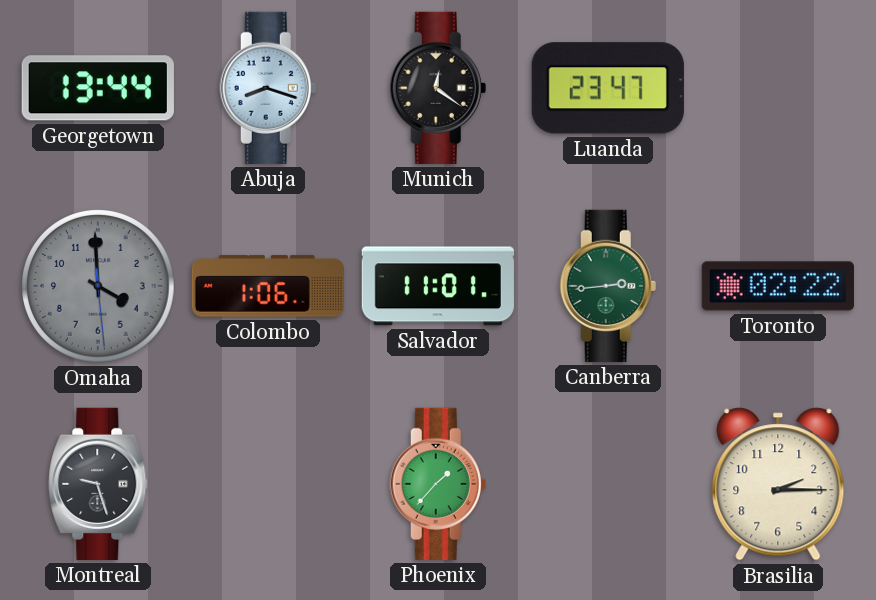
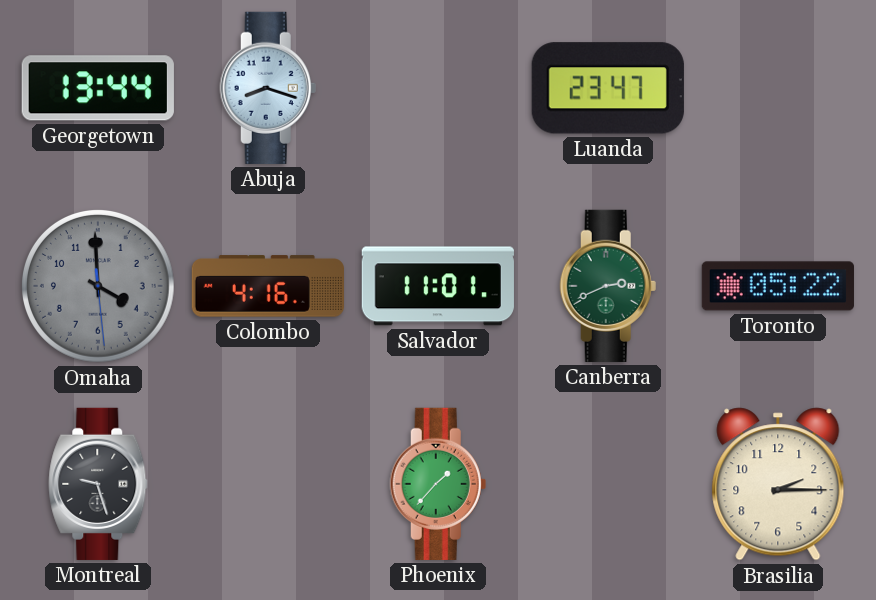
Munich: 12:21 -> none (438, 88)
Colombo: 1:06 -> 4:16 (268, 286)
Canberra: 2:44 -> 2:41 (608, 286)
Toronto: 02:22 -> 05:22 (778, 286)
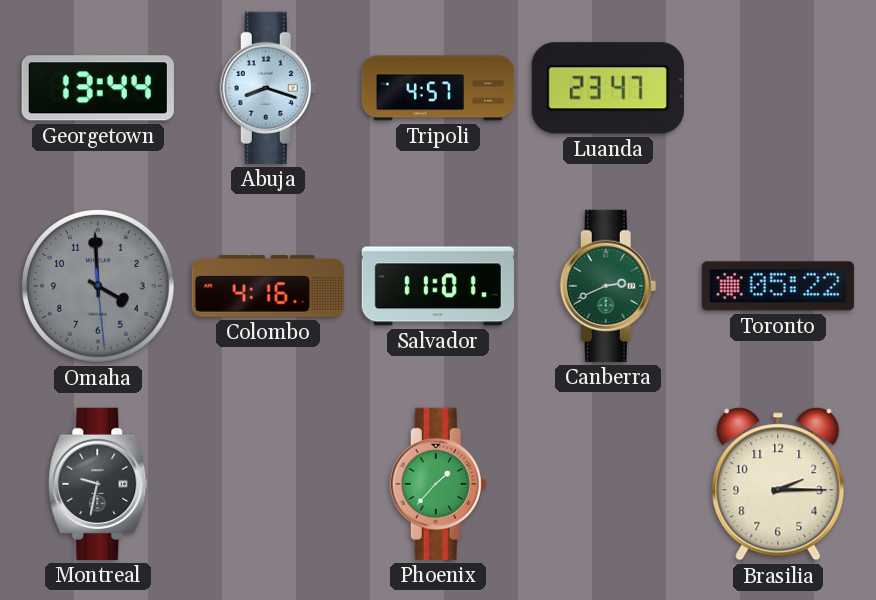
Tripoli: none -> 4:57 (438, 88)
Montreal: 9:27 -> 9:32 (98, 484)
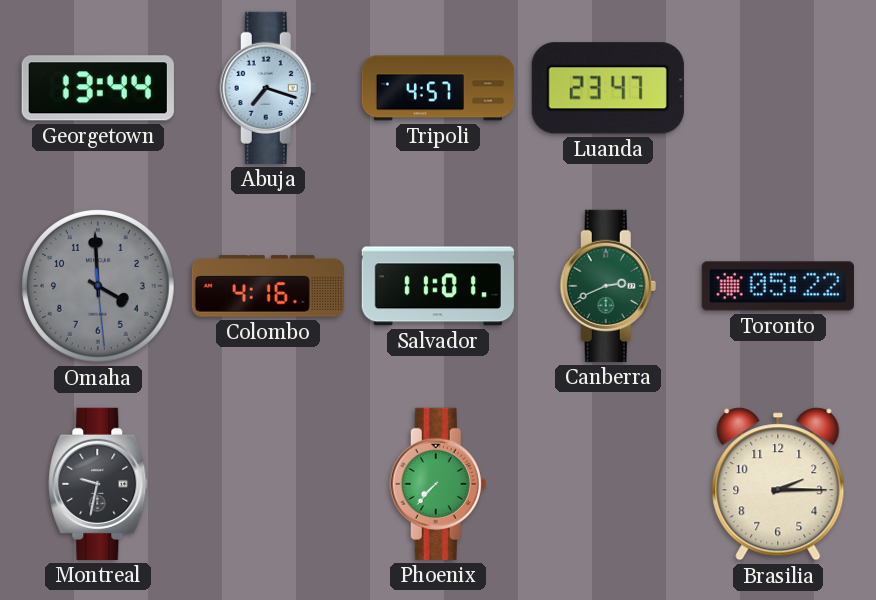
Abuja: 8:18 -> 7:18 (268, 88)
Phoenix: 1:37 -> 7:37 (438, 484)
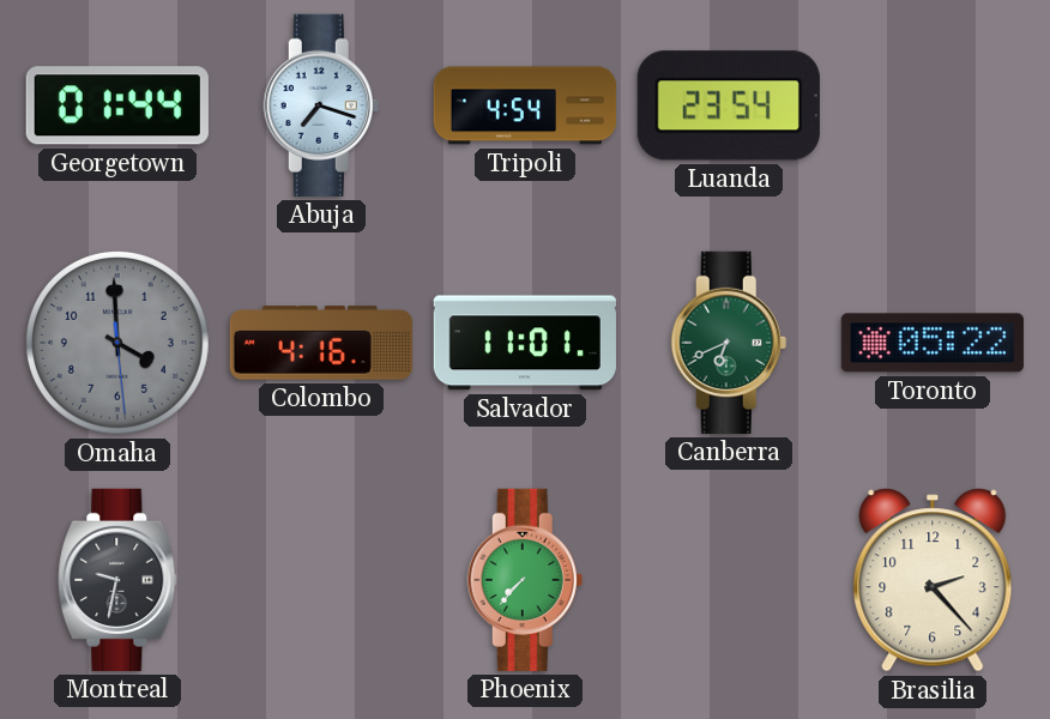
Georgetown: 13:44 -> 01:44 (117, 105)
Tripoli: 4:57 -> 4:54 (525, 105)
Luanda: 23:47 -> 23:54 (729, 105)
Canberra: 2:41 -> 6:41 (729, 343)
Brasilia: 2:15 -> 2:23 (933, 580)
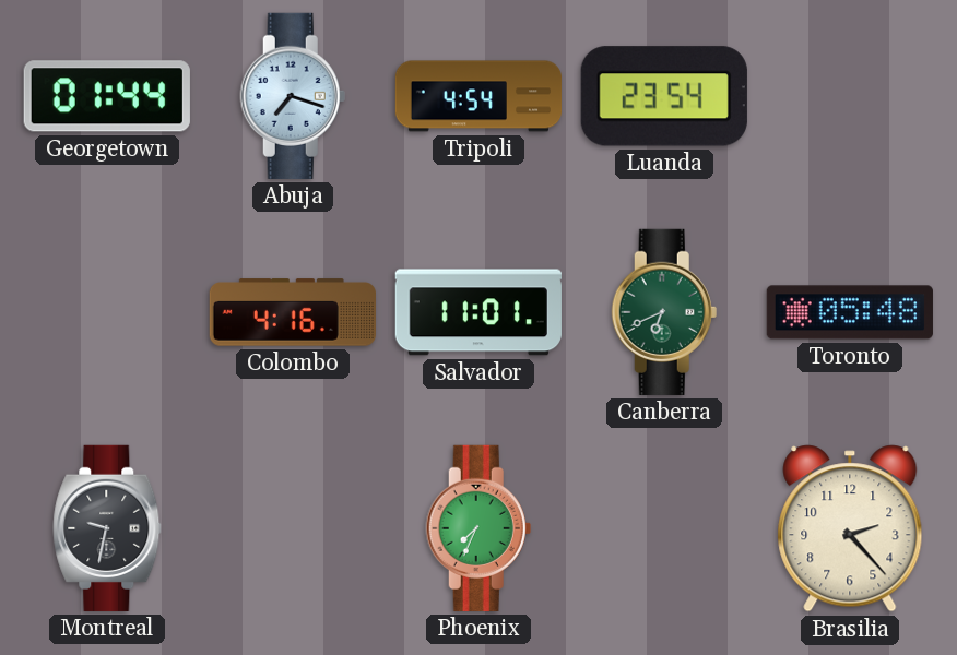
Omaha: 3:59 -> none (119, 344)
Toronto: 05:22 -> 05:48 (850, 312)
Phoenix: 7:37 -> 7:34 (478, 528)
